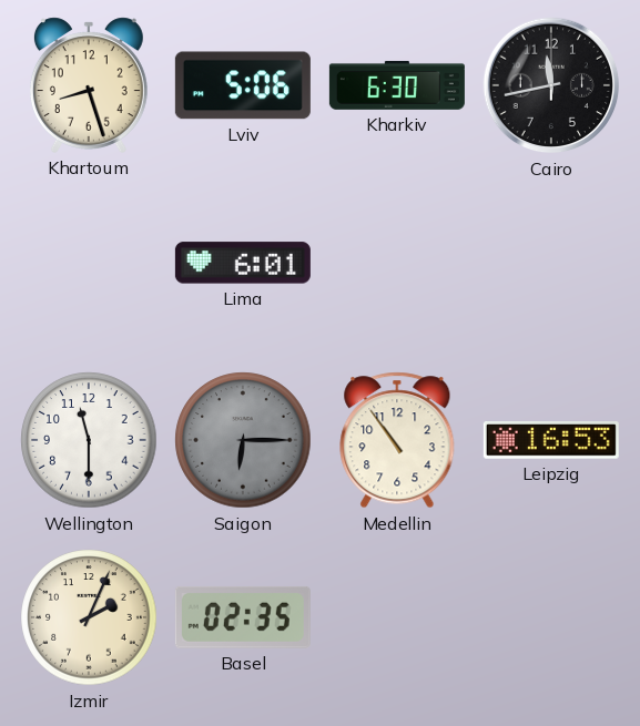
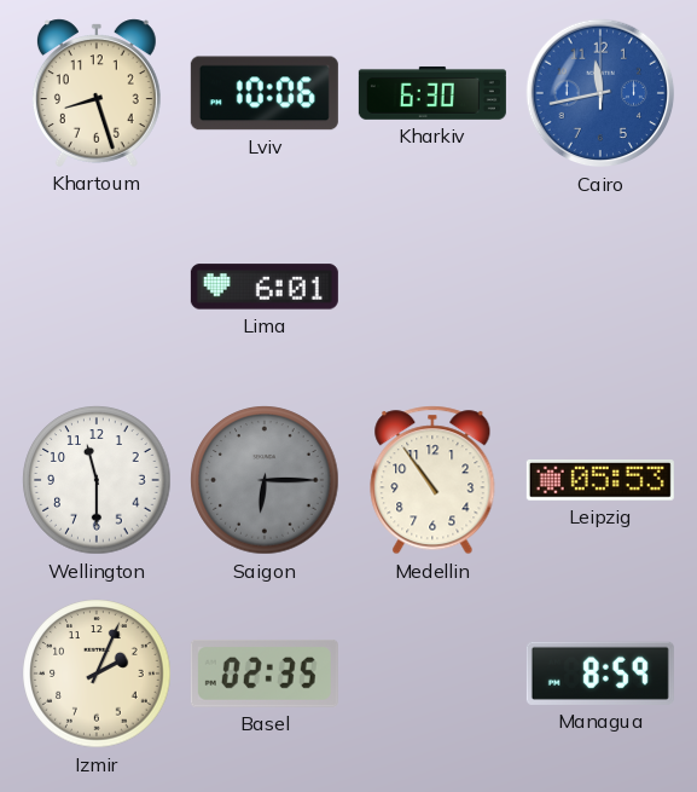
Lviv: 5:06 -> 10:06 (265, 93)
Cairo dial: black -> blue (600, 93)
Leipzig: 16:53 -> 05:53 (600, 481)
Managua: none -> 8:59 (600, 674)
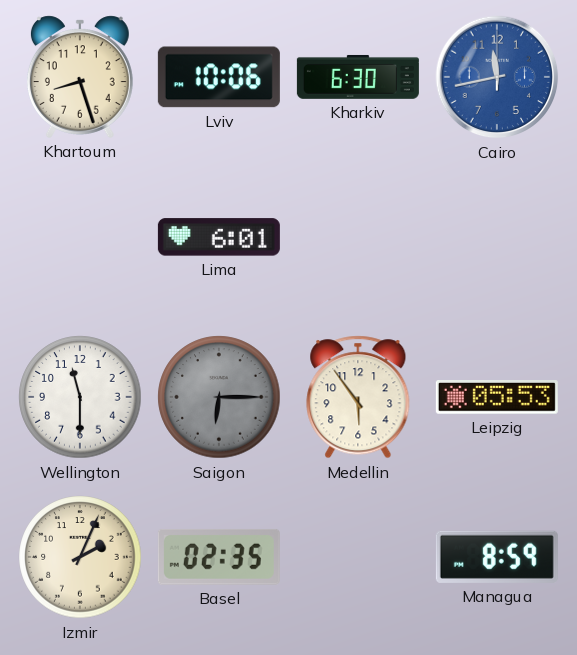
Medellin: 10:54 -> 5:54 (358, 397)
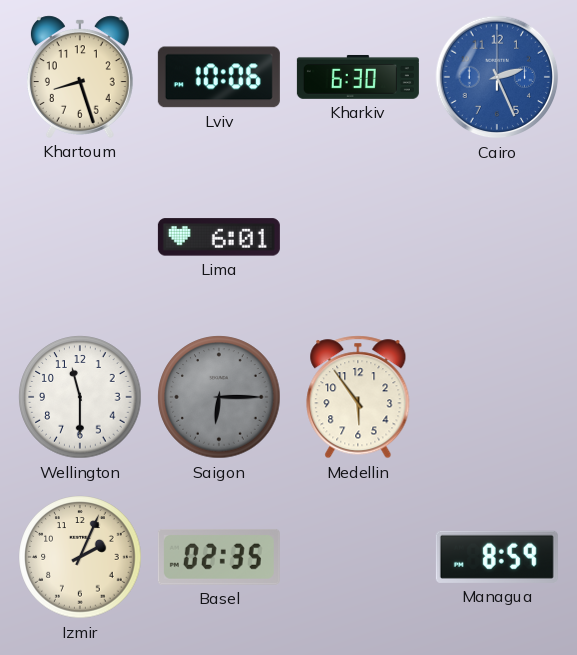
Cairo: 11:43 -> 2:26 (497, 77)
Leipzig: 05:53 -> none (497, 398)
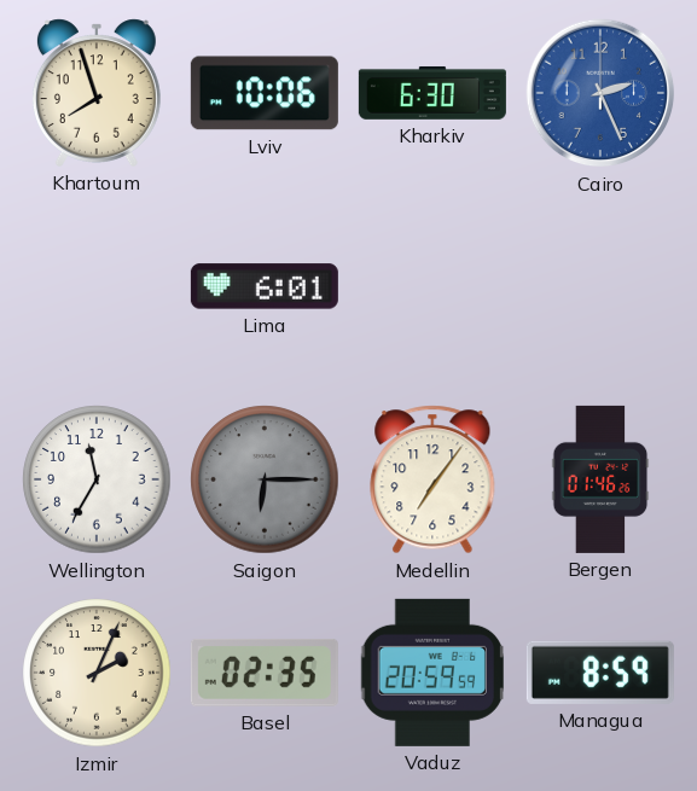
Khartoum: 8:27 -> 7:57 (97, 93)
Wellington: 11:30 -> 11:35 (97, 479)
Medellin: 5:54 -> 7:06 (432, 479)
Bergen: none -> 01:46 (600, 479)
Vaduz: none -> 20:59 (431, 673)
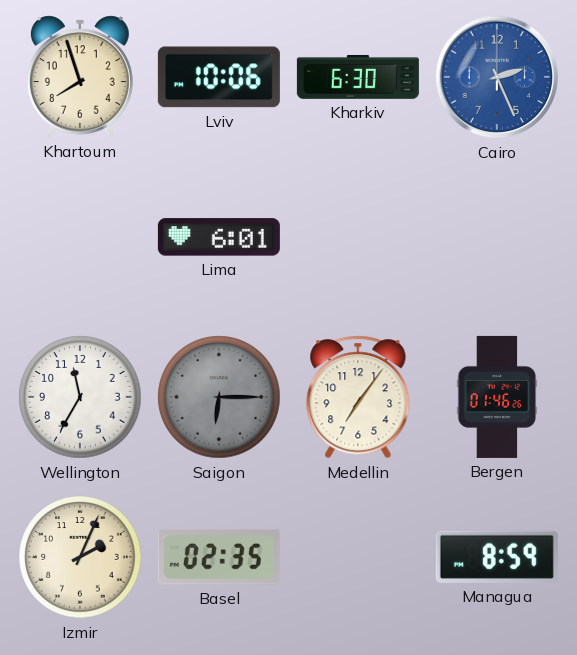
Vaduz: 20:59 -> none (431, 673)
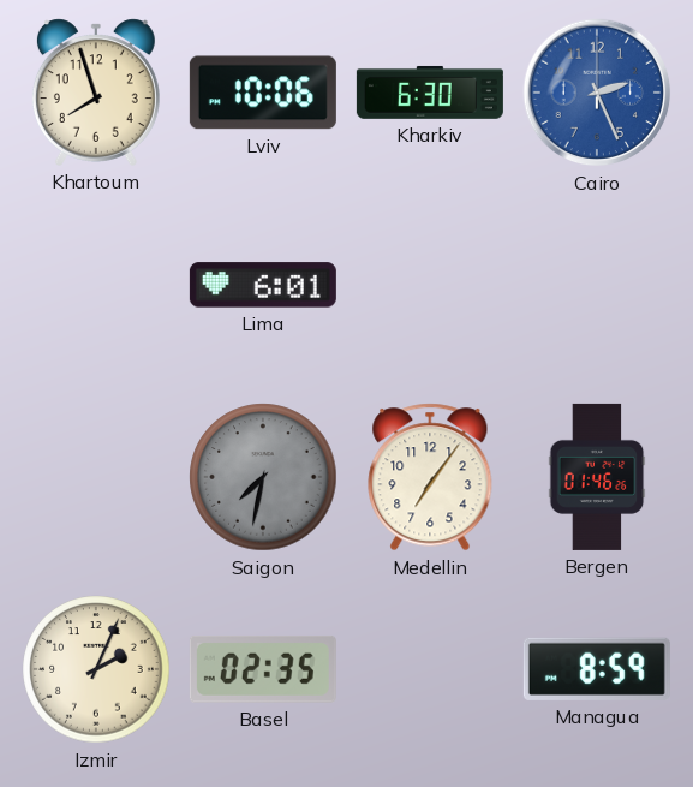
Wellington: 11:35 -> none (80, 397)
Saigon: 6:15 -> 7:32 (263, 477)
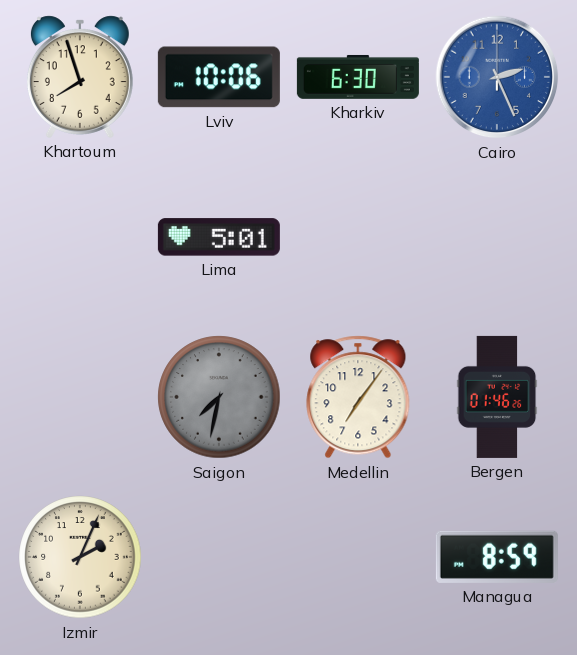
Lima: 6:01 -> 5:01 (219, 237)
Basel: 02:35 -> none (263, 669)
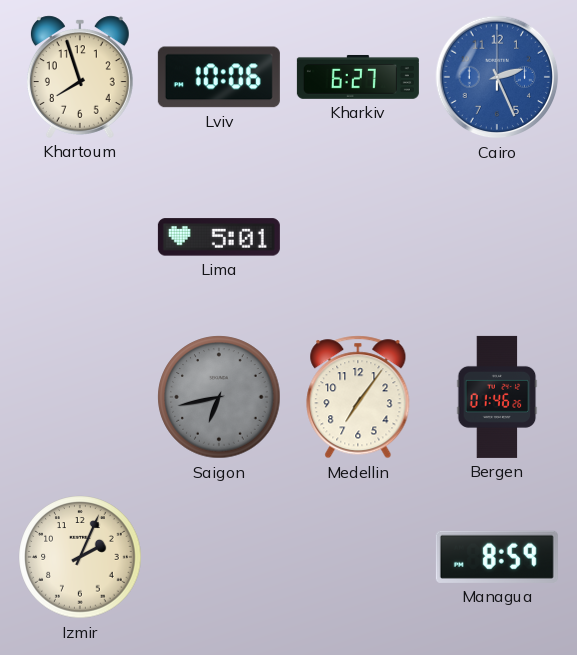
Kharkiv: 6:30 -> 6:27 (358, 77)
Saigon: 7:32 -> 6:43 (219, 397)
